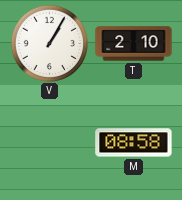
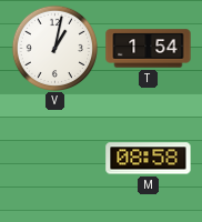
V: 1:05 -> 1:02 (54, 48)
T: 2:10 -> 1:54 (149, 49)
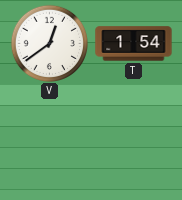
V: 1:02 -> 12:39 (49, 43)
M: 08:58 -> none (149, 159)
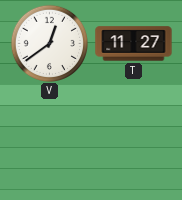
T: 1:54 -> 11:27 (134, 44)
